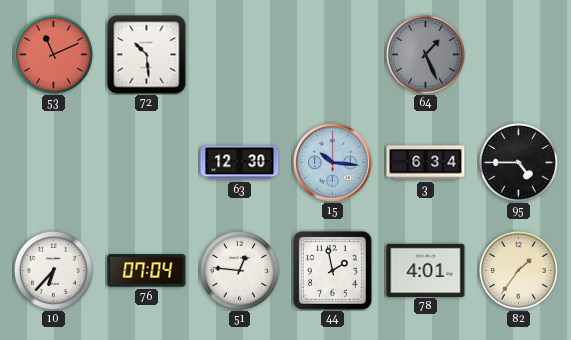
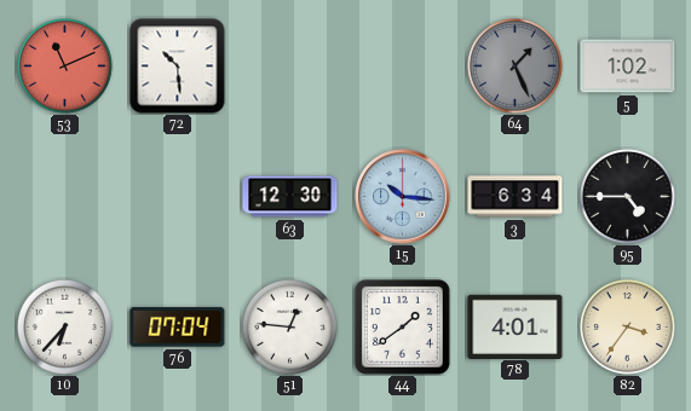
5: none -> 1:02 (628, 66)
44: 1:58 -> 1:39 (402, 326)
82: 1:36 -> 3:36 (627, 326)
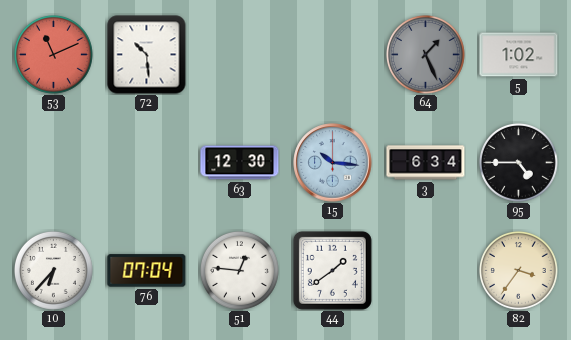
78: 4:01 -> none (516, 326)
